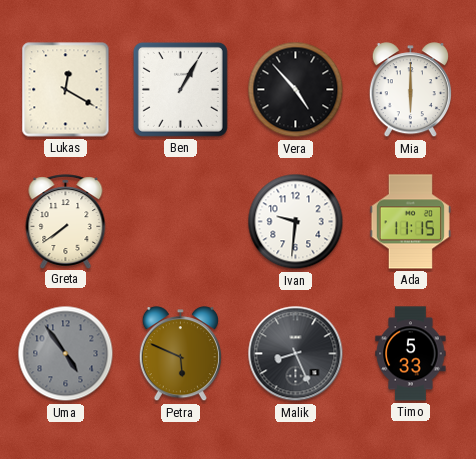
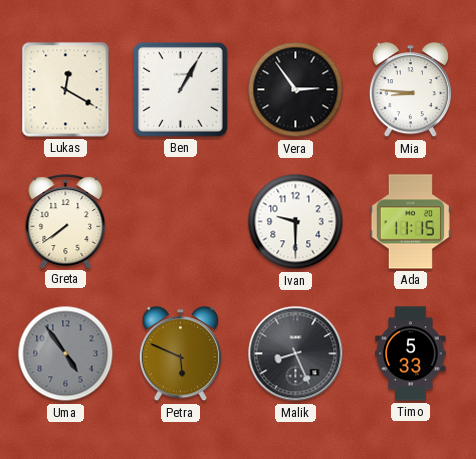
Vera: 4:53 -> 2:54 (296, 90)
Mia: 6:00 -> 8:46 (410, 90)
Ivan: 9:31 -> 9:30 (296, 222)
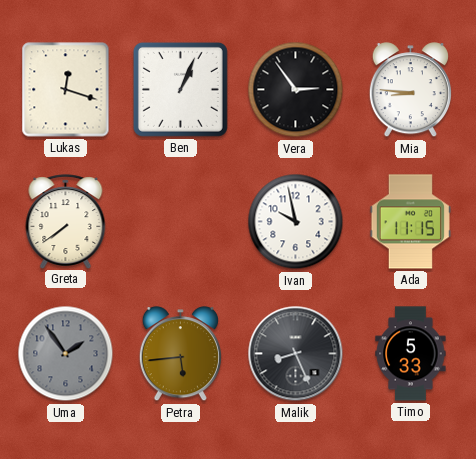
Lukas: 12:20 -> 12:18 (66, 90)
Ben: 1:05 -> 1:04 (180, 89)
Ivan: 9:30 -> 9:58 (296, 222)
Uma: 4:54 -> 1:54 (66, 354)
Petra: 5:49 -> 5:44 (180, 354)
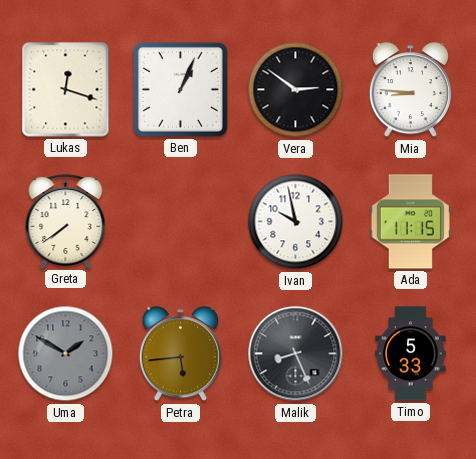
Vera: 2:54 -> 2:51 (296, 90)
Uma: 1:54 -> 1:50 (66, 354)
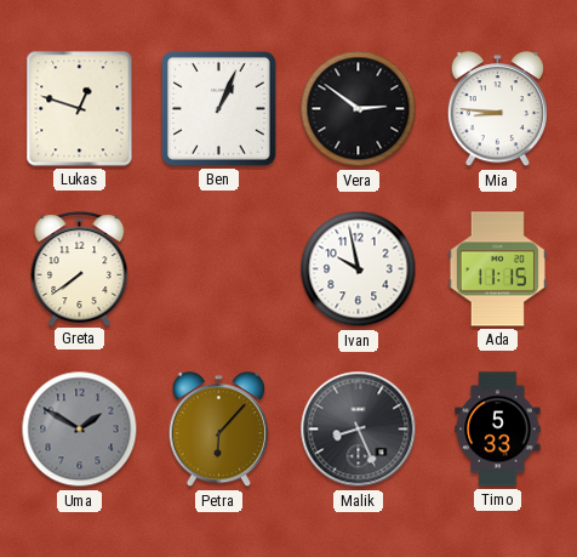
Lukas: 12:18 -> 12:48 (80, 109)
Petra: 5:44 -> 6:07 (218, 430)
